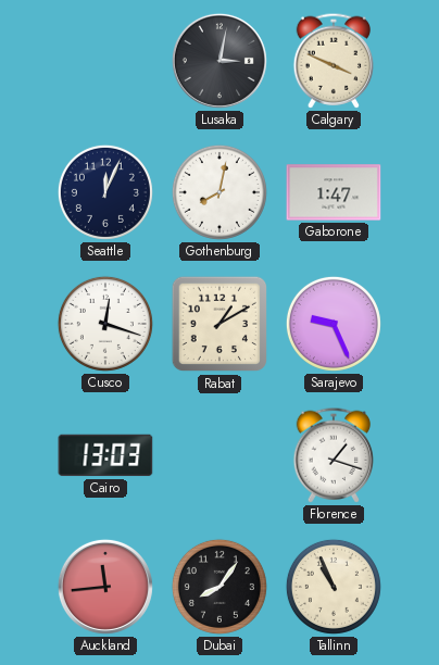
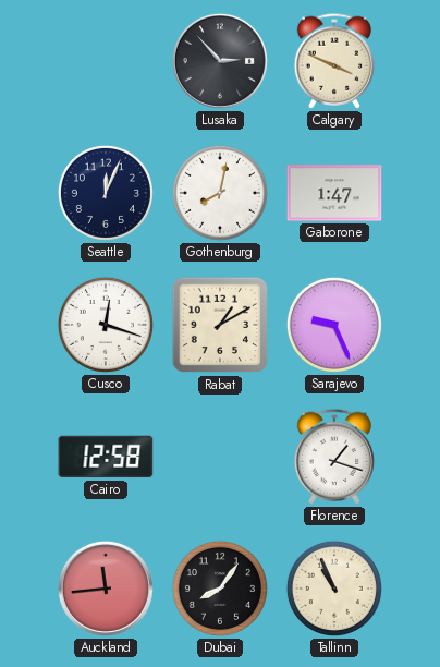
Lusaka: 3:02 -> 2:53 (220, 61)
Cairo: 13:03 -> 12:58 (106, 457)
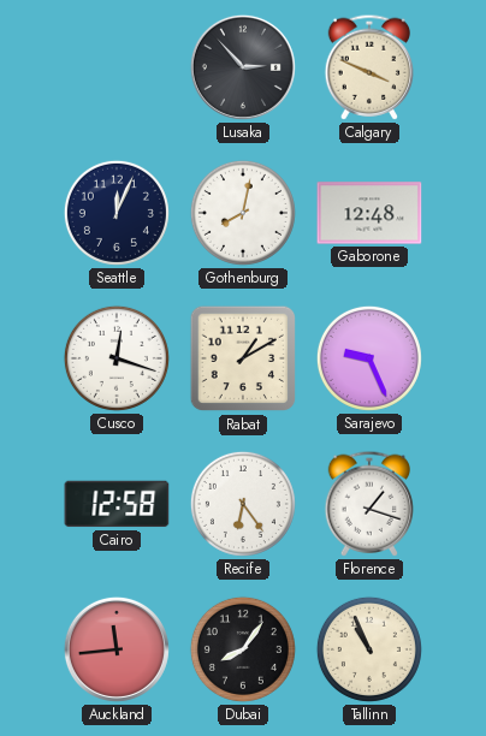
Gaborone: 1:47 -> 12:48 (369, 213)
Recife: none -> 6:24 (243, 504)
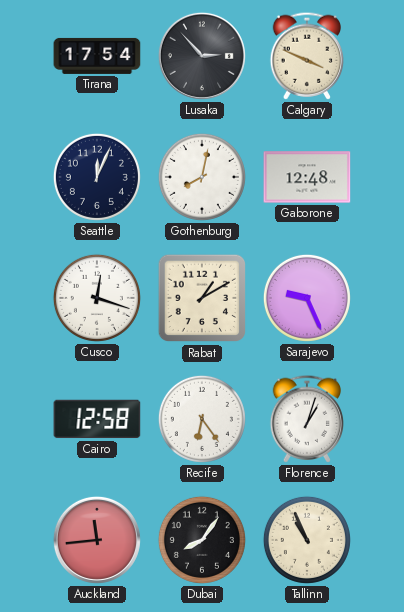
Tirana: none -> 17:54 (97, 56)
Florence: 1:18 -> 1:03 (306, 419)
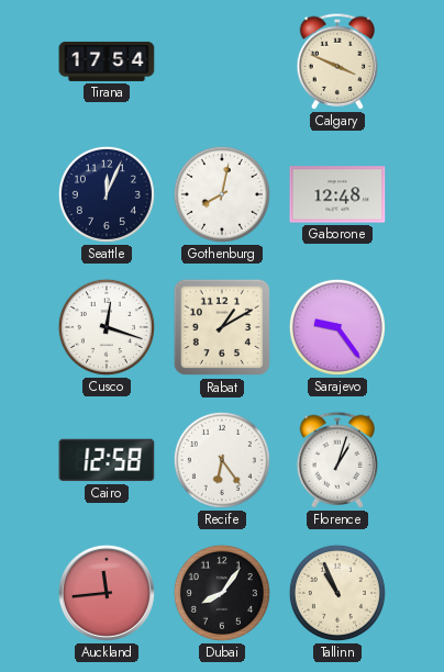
Lusaka: 2:53 -> none (202, 56)
Sarajevo: 9:26 -> 9:24 (337, 327)
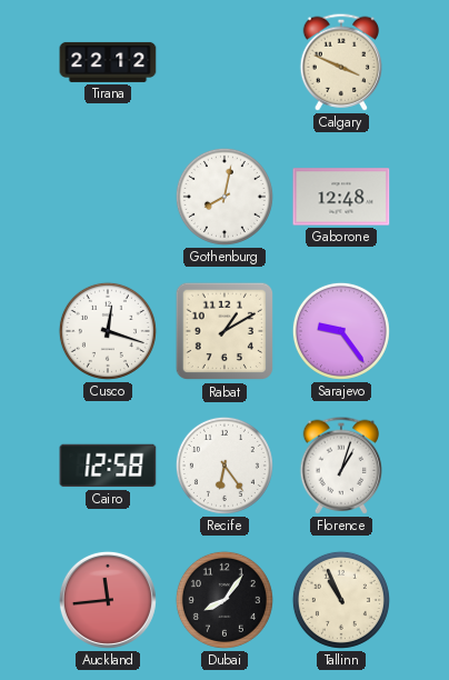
Tirana: 17:54 -> 22:12 (108, 62)
Seattle: 12:04 -> none (107, 194)
